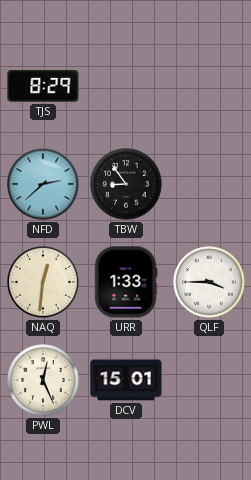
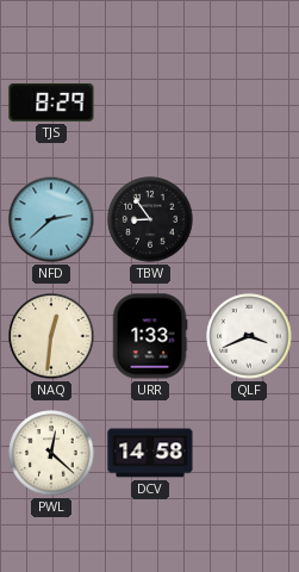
QLF: 3:45 -> 3:41 (249, 336)
PWL: 12:26 -> 12:22 (51, 453)
DCV: 15:01 -> 14:58 (150, 453)
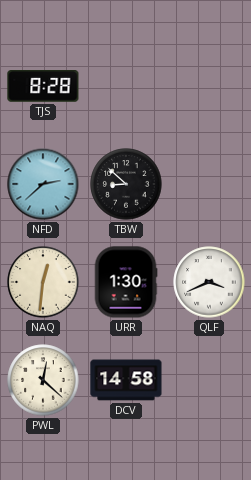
TJS: 8:29 -> 8:28 (43, 86)
TBW: 8:54 -> 8:52 (126, 184)
URR: 1:33 -> 1:30 (126, 282)
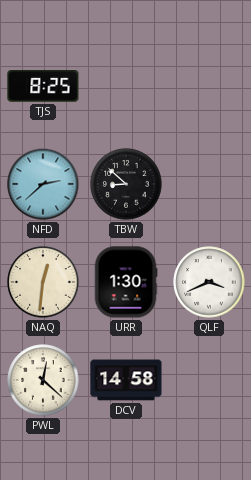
TJS: 8:28 -> 8:25 (43, 86)
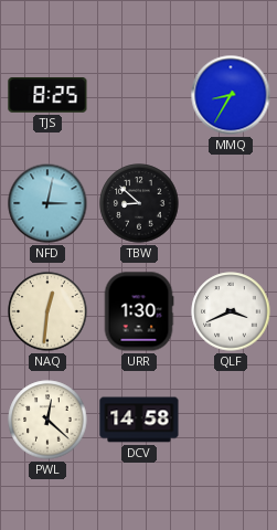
MMQ: none -> 8:35 (231, 95)
NFD: 2:38 -> 3:02 (47, 203)
